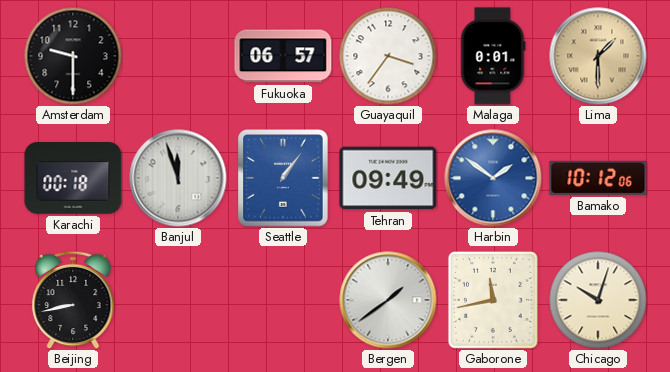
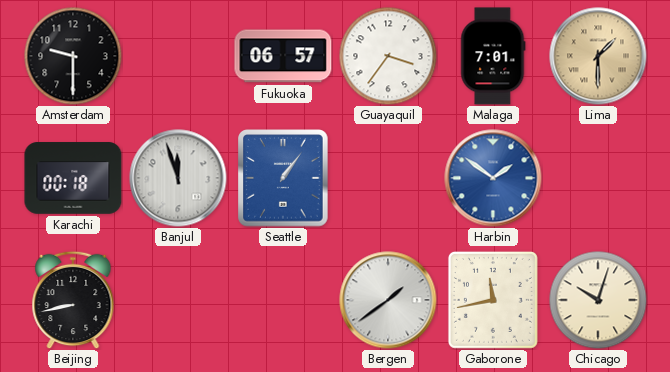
Malaga: 0:01 -> 7:01 (493, 56)
Tehran: 09:49 -> none (388, 178)
Bamako: 10:12 -> none (598, 178)
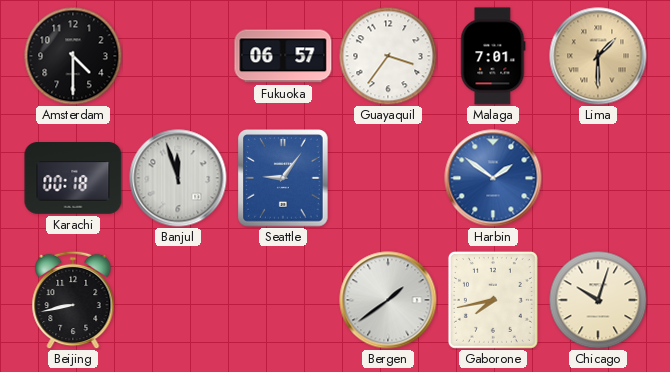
Amsterdam: 9:30 -> 4:30 (73, 56)
Seattle: 1:06 -> 9:06 (283, 178)
Gaborone: 11:43 -> 7:43 (493, 300)
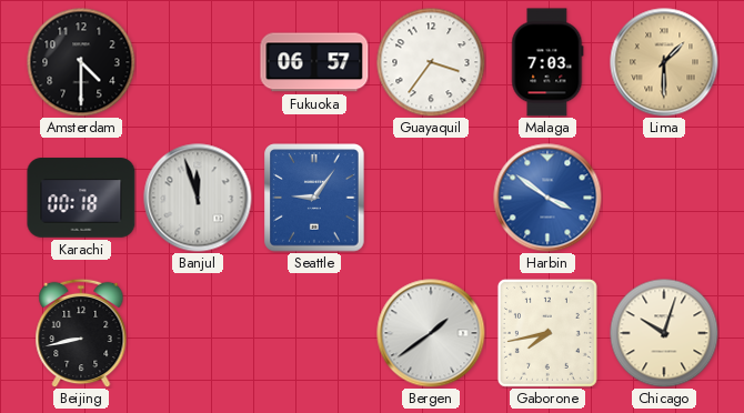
Malaga: 7:01 -> 7:03 (547, 62)
Harbin: 1:51 -> 3:51 (547, 198)
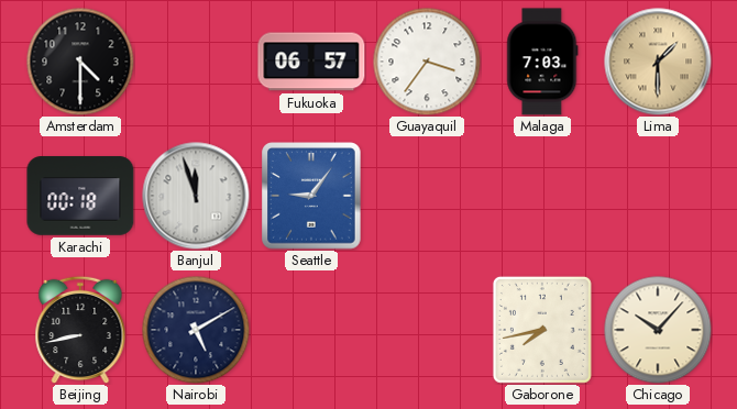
Harbin: 3:51 -> none (547, 198)
Nairobi: none -> 5:10 (196, 330)
Bergen: 1:39 -> none (431, 333)
Chicago: 10:03 -> 10:07 (658, 330)
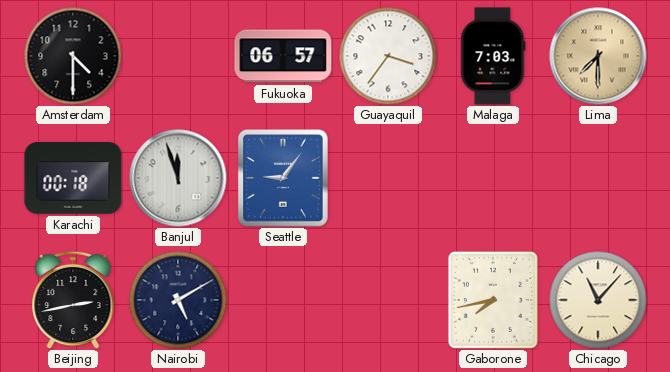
Lima: 1:30 -> 7:30 (598, 56)
Beijing: 8:43 -> 2:43 (73, 300)
Chicago: 10:07 -> 11:07 (598, 300)
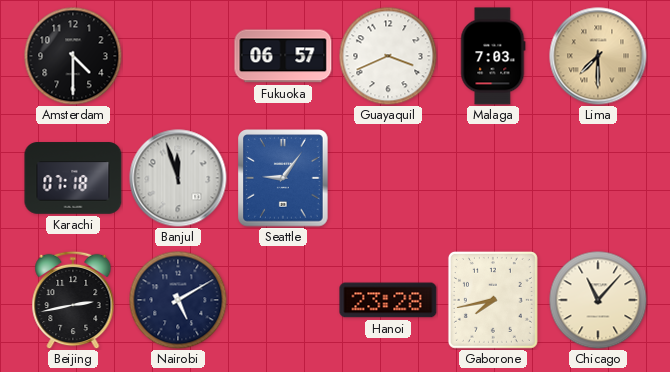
Guayaquil: 3:36 -> 3:41 (388, 56)
Karachi: 00:18 -> 07:18 (73, 178)
Hanoi: none -> 23:28 (388, 300)
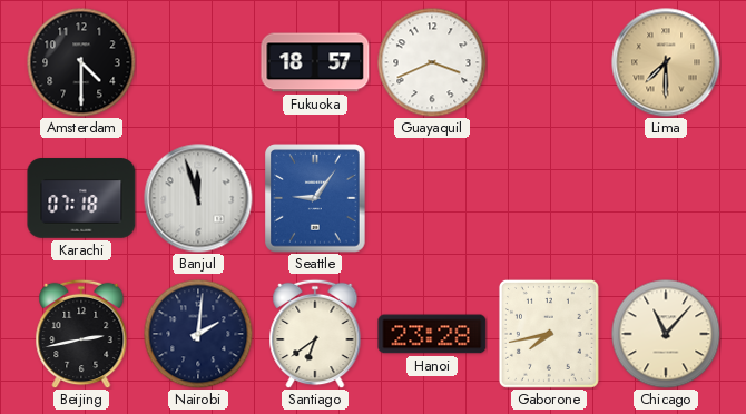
Fukuoka: 06:57 -> 18:57 (315, 62)
Malaga: 7:03 -> none (493, 56)
Nairobi: 5:10 -> 2:01 (198, 334)
Santiago: none -> 6:39 (315, 334)
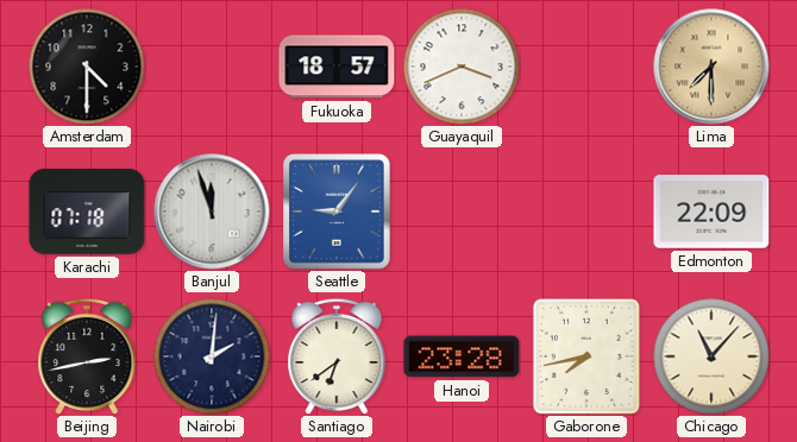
Edmonton: none -> 22:09 (711, 211)
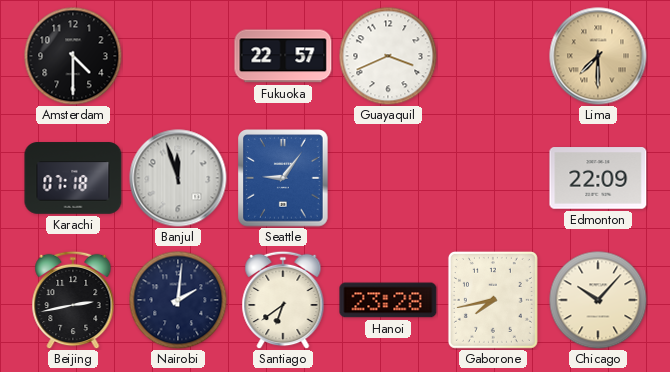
Fukuoka: 18:57 -> 22:57 (283, 56)
Chicago: 11:07 -> 10:07 (598, 300)
